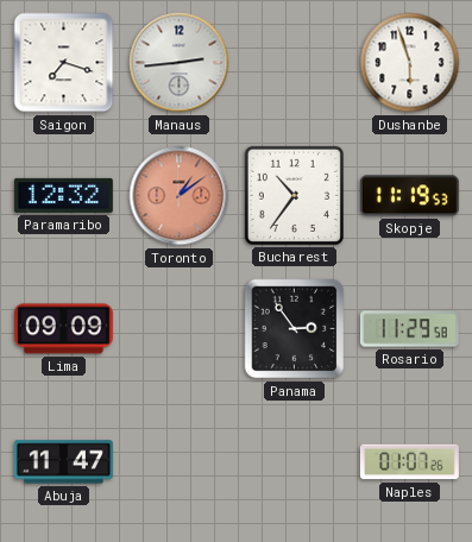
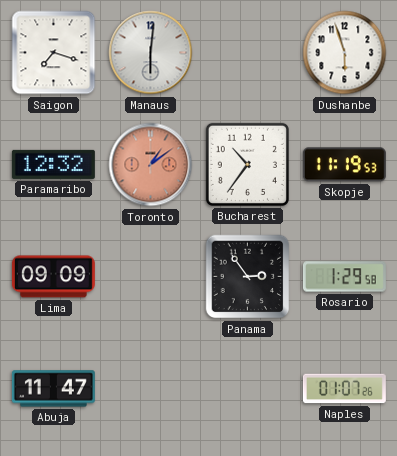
Manaus: 2:44 -> 6:01 (151, 53)
Rosario: 11:29 -> 1:29 (344, 277)
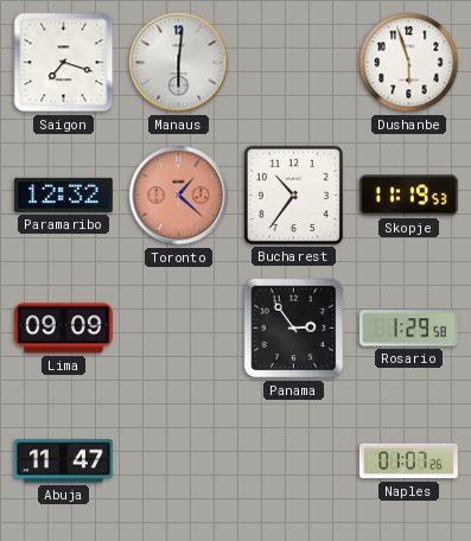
Toronto: 1:09 -> 1:22 (179, 196)
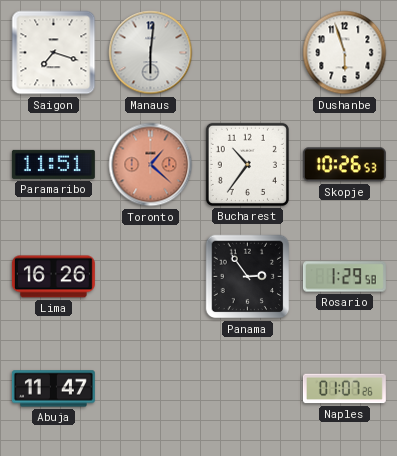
Paramaribo: 12:32 -> 11:51 (53, 164)
Skopje: 11:19 -> 10:26 (344, 165)
Lima: 09:09 -> 16:26 (53, 277)
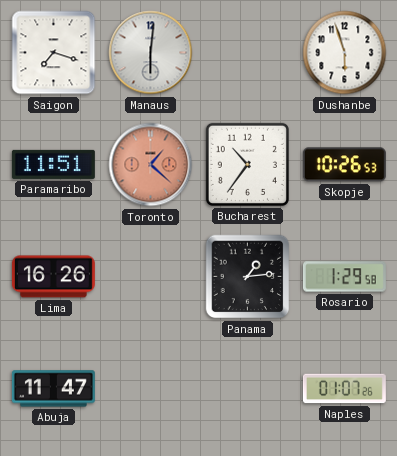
Panama: 2:54 -> 1:14 (248, 277)
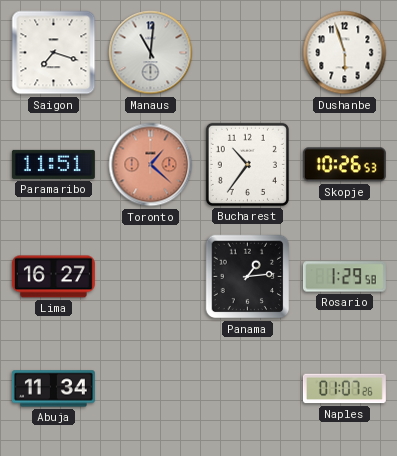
Manaus: 6:01 -> 11:01 (151, 53)
Lima: 16:26 -> 16:27 (53, 277)
Abuja: 11:47 -> 11:34 (53, 389)
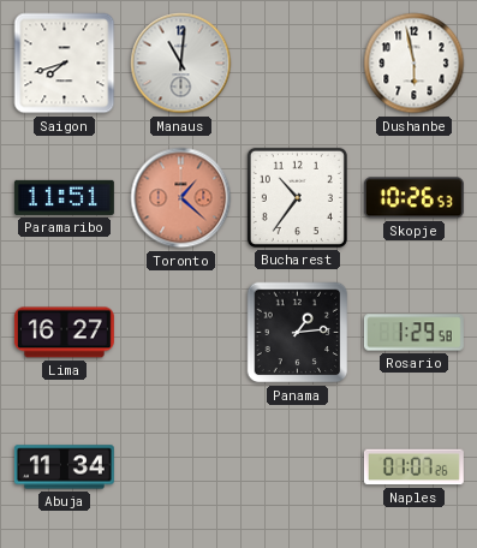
Saigon: 7:18 -> 7:42 (65, 64)
Dushanbe: 5:57 -> 5:58 (415, 64)
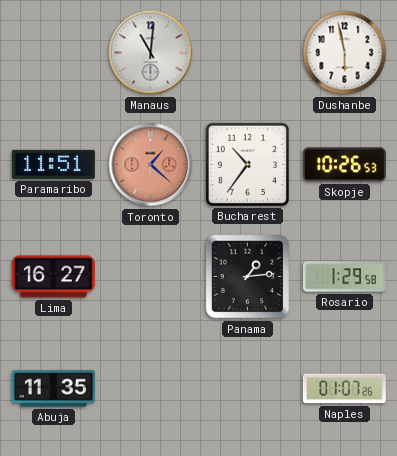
Saigon: 7:42 -> none (65, 64)
Abuja: 11:34 -> 11:35 (53, 389)
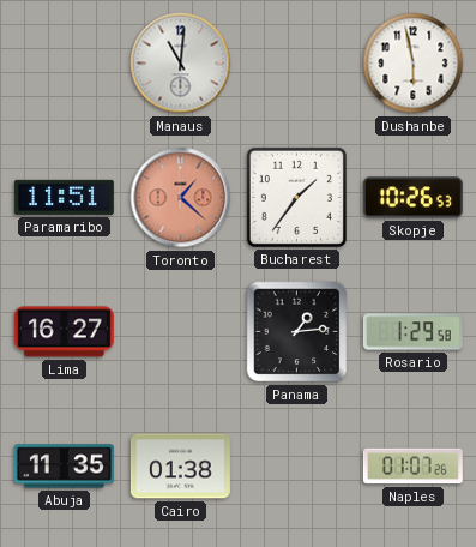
Bucharest: 10:36 -> 1:36 (296, 197)
Cairo: none -> 01:38 (180, 467)
